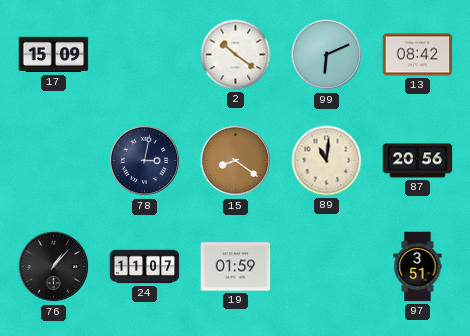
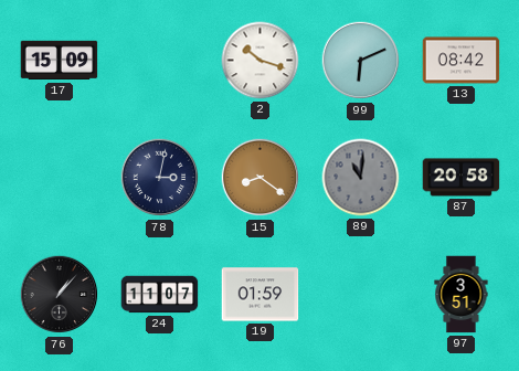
2: 10:21 -> 10:18 (261, 61)
89 dial: cream -> grey (361, 178)
87: 20:56 -> 20:58 (462, 178)
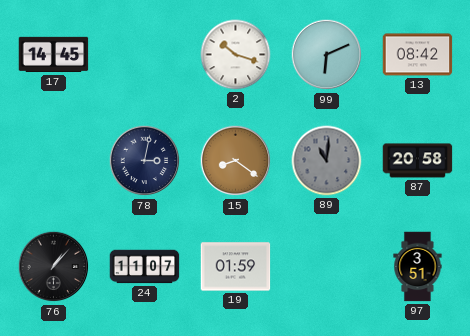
17: 15:09 -> 14:45 (54, 55)
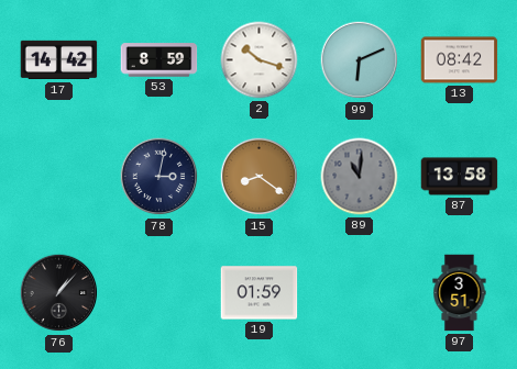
17: 14:45 -> 14:42 (59, 60)
53: none -> 8:59 (159, 60)
87: 20:58 -> 13:58 (460, 177)
24: 11:07 -> none (145, 267)
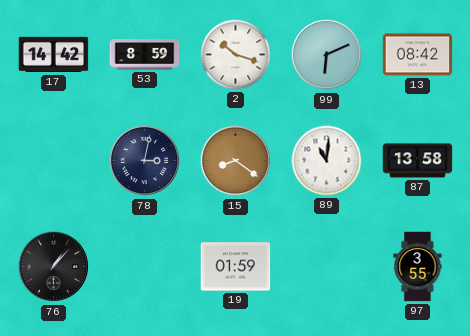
89 dial: grey -> white (327, 161)
97: 3:51 -> 3:55 (418, 267)
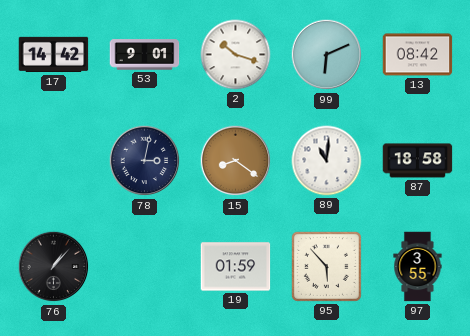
53: 8:59 -> 9:01 (145, 55)
87: 13:58 -> 18:58 (418, 161)
95: none -> 5:53 (326, 266)
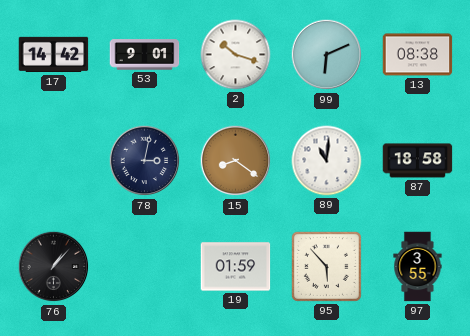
13: 08:42 -> 08:38 (418, 55)
